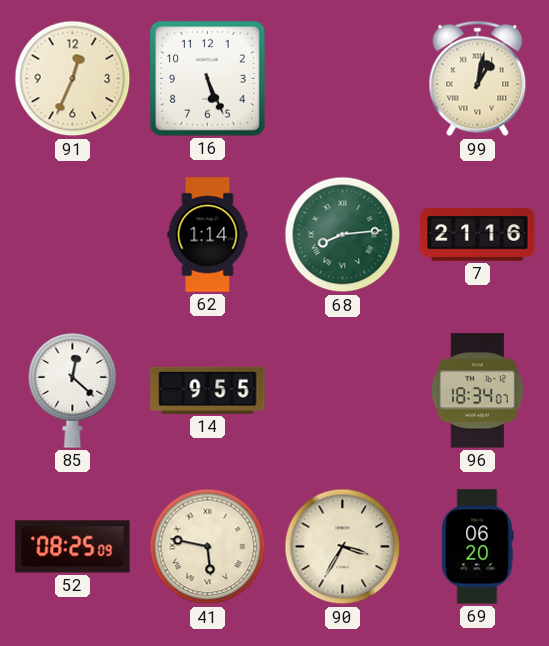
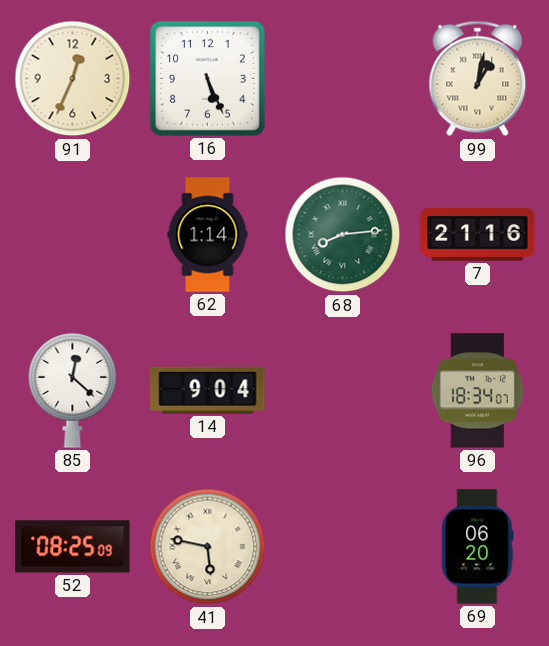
14: 9:55 -> 9:04 (208, 390)
90: 3:35 -> none (343, 547)
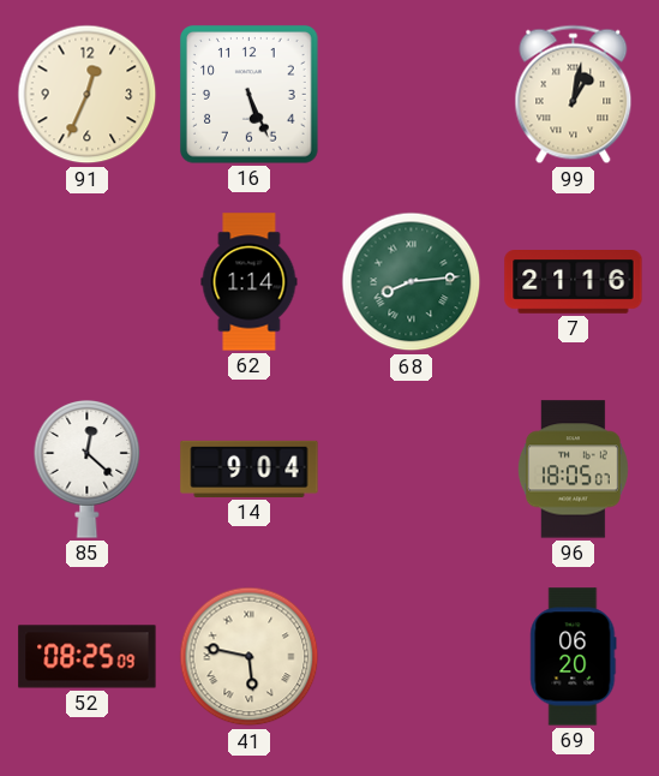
96: 18:34 -> 18:05 (573, 470)
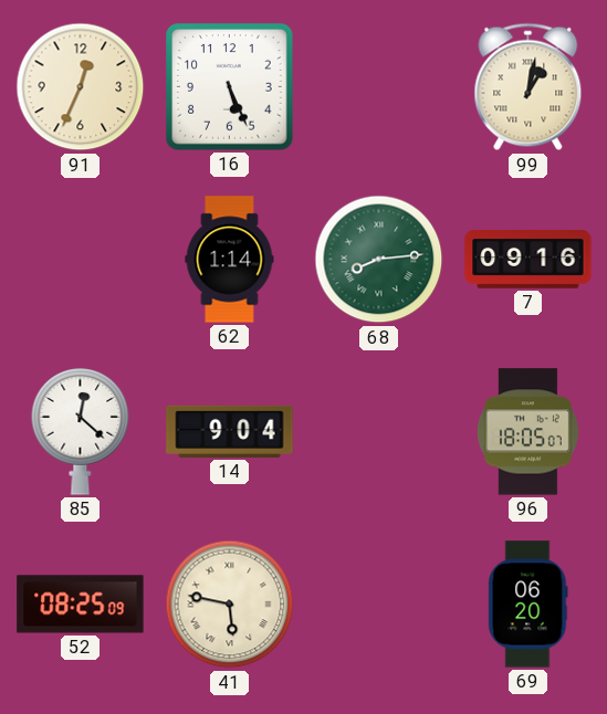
7: 21:16 -> 09:16 (528, 260)
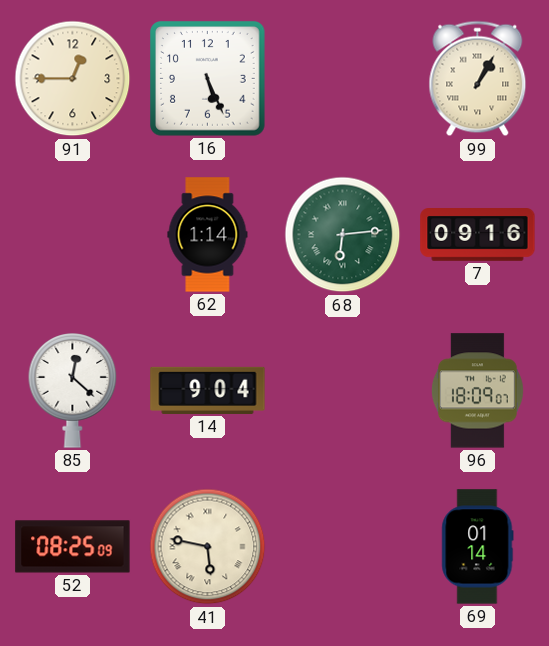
91: 12:34 -> 12:45 (73, 79)
99: 1:02 -> 1:05 (478, 79)
68: 8:14 -> 6:14 (343, 235)
96: 18:05 -> 18:09 (477, 391)
69: 06:20 -> 01:14 (478, 547)
